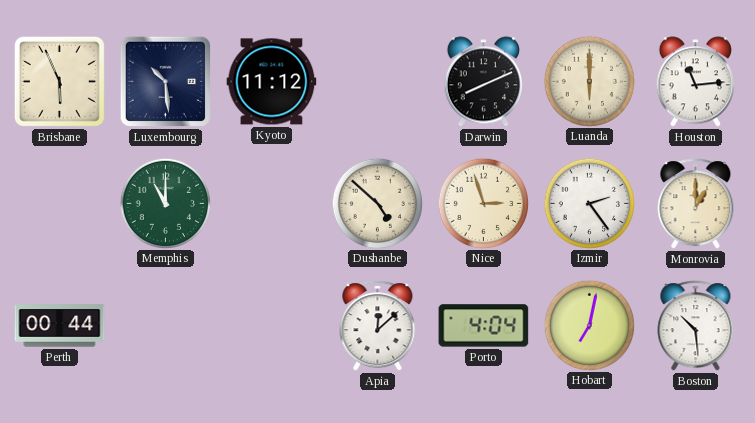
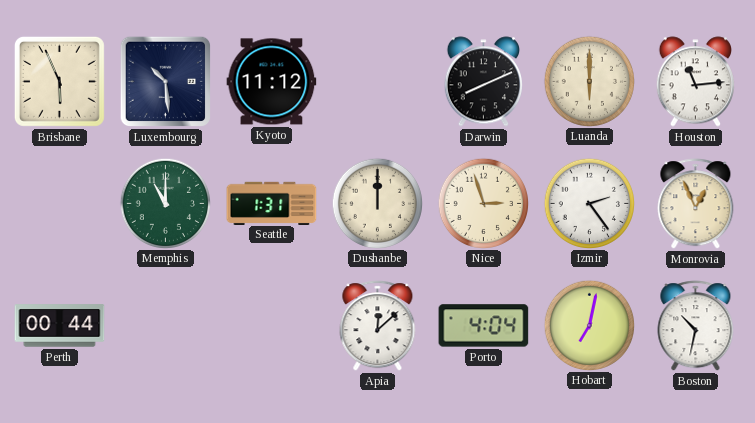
Seattle: none -> 1:31 (272, 203)
Dushanbe: 4:52 -> 12:00 (377, 203)
Monrovia: 1:00 -> 12:56 (696, 204)
Boston: 10:29 -> 10:32 (696, 326)
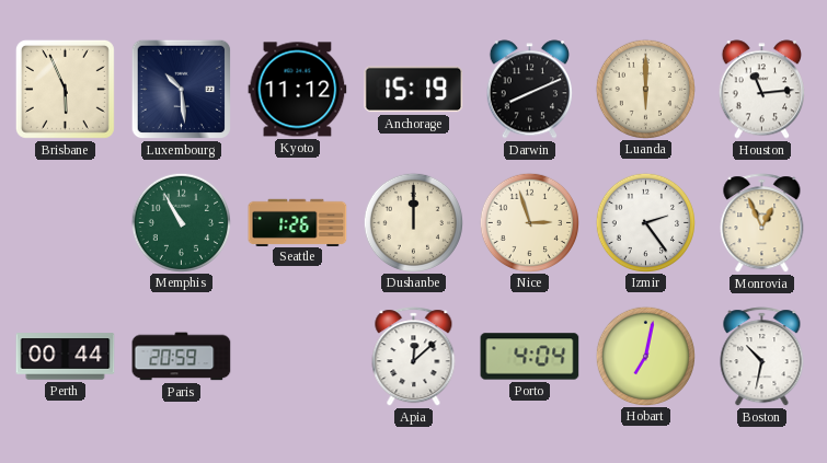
Anchorage: none -> 15:19 (414, 90)
Memphis: 11:00 -> 10:55 (181, 222)
Seattle: 1:31 -> 1:26 (298, 222)
Paris: none -> 20:59 (182, 357)
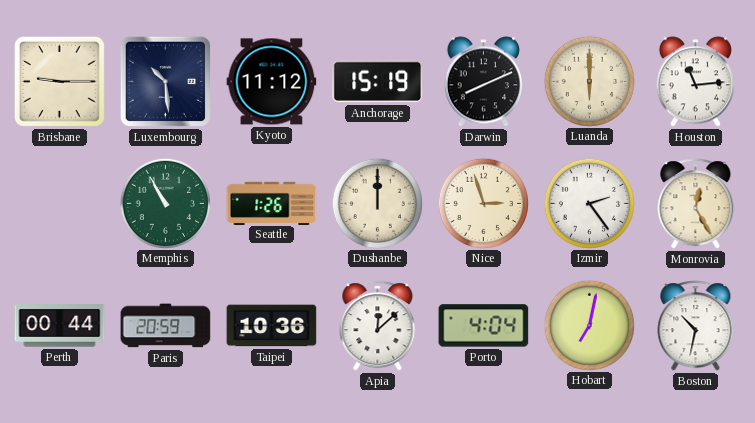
Brisbane: 5:56 -> 9:15 (59, 81)
Monrovia: 12:56 -> 12:25 (696, 204)
Taipei: none -> 10:36 (272, 326)
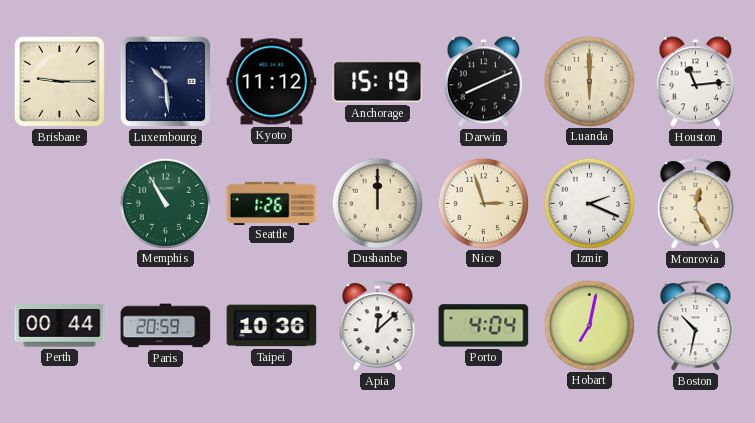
Izmir: 2:24 -> 2:19 (589, 203)
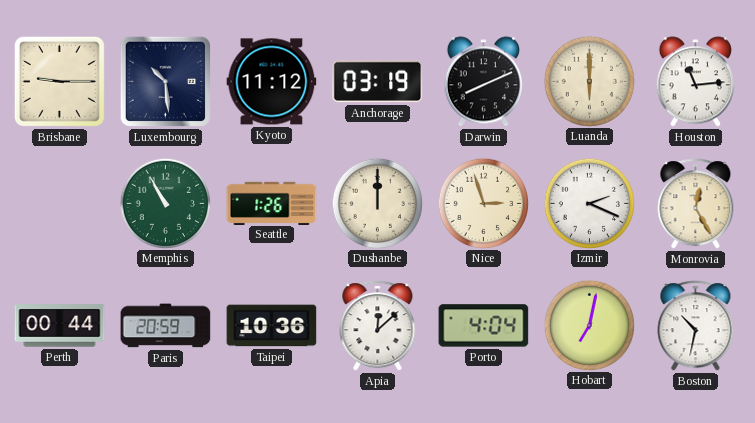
Anchorage: 15:19 -> 03:19 (378, 82)
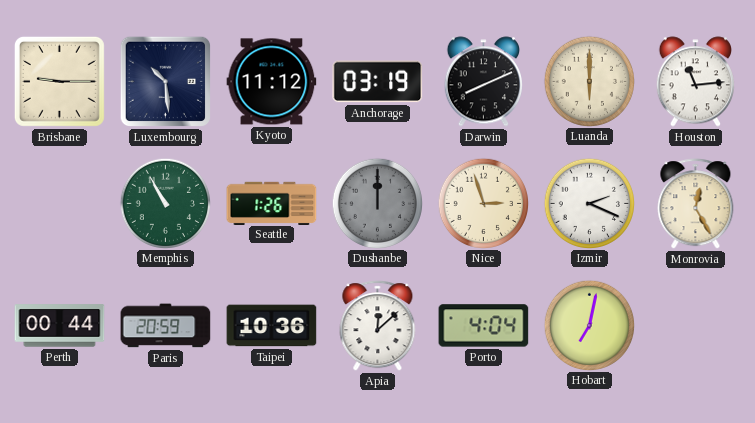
Dushanbe dial: cream -> grey (377, 203)
Boston: 10:32 -> none (696, 326)
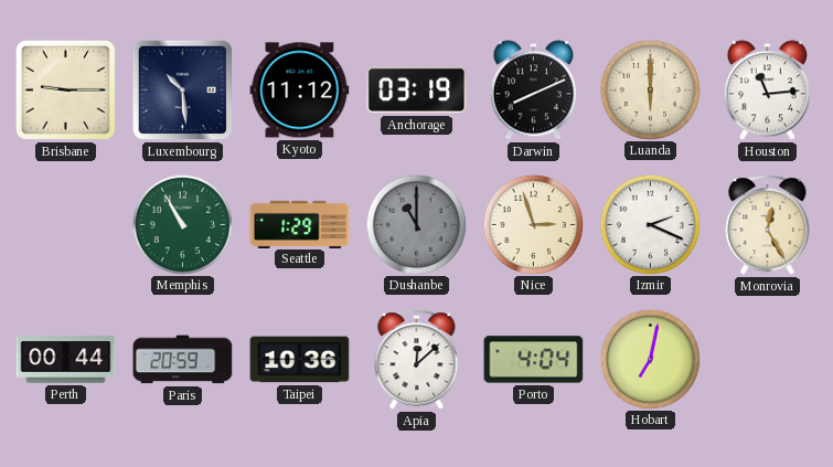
Seattle: 1:26 -> 1:29 (300, 224)
Dushanbe: 12:00 -> 11:00 (416, 224)
